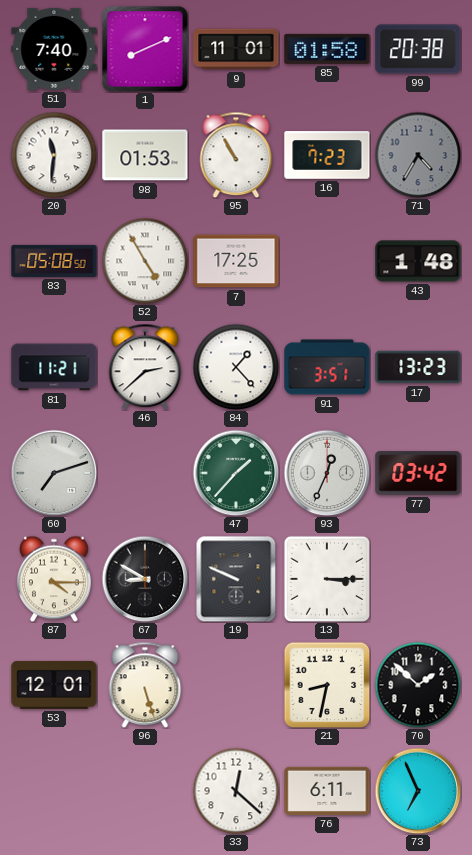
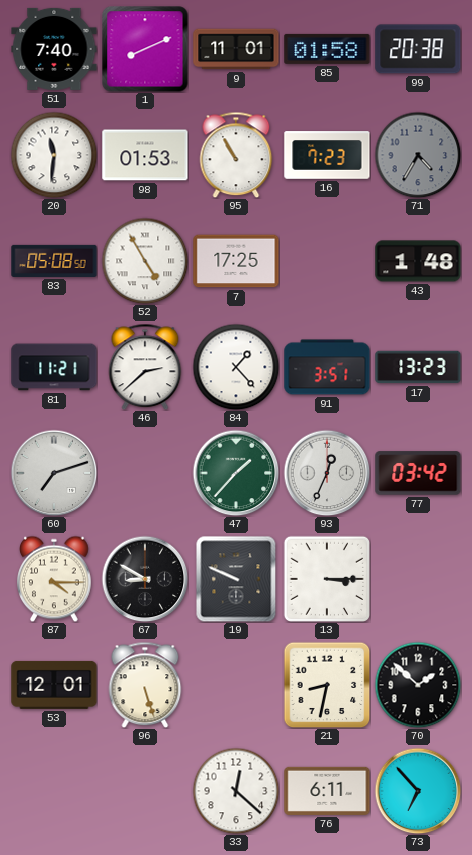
73: 6:56 -> 6:53 (418, 791)
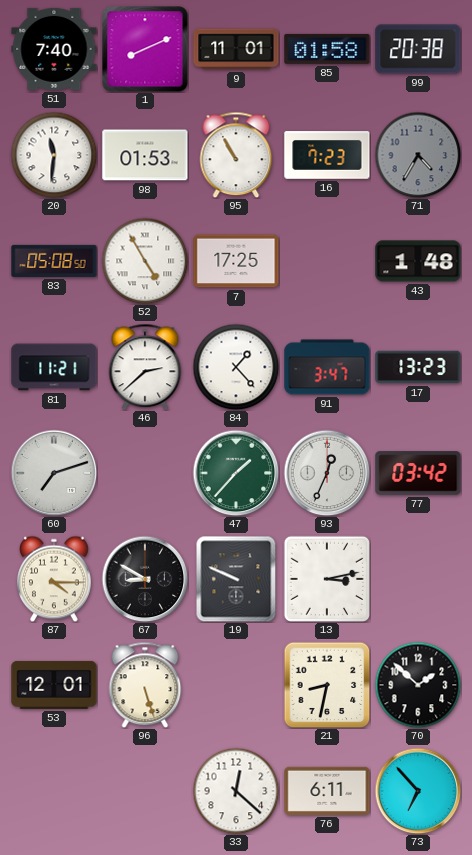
91: 3:51 -> 3:47 (327, 367)
13: 3:15 -> 3:13 (326, 578)
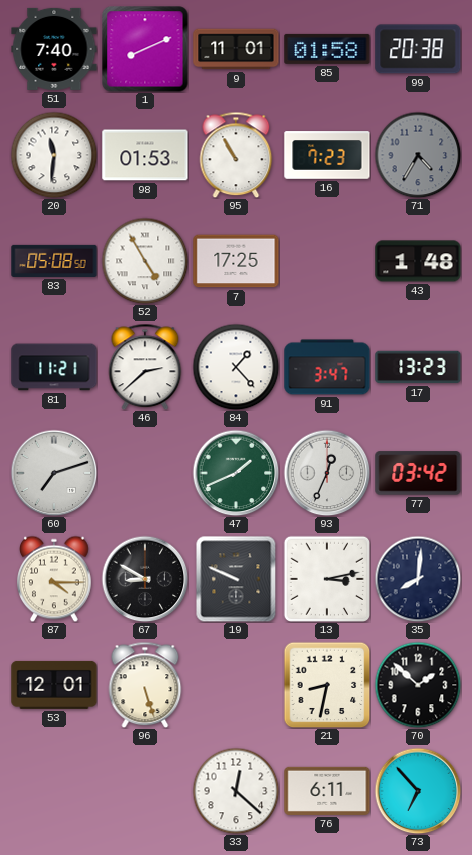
47: 1:37 -> 1:41 (236, 473)
35: none -> 8:01 (418, 579)
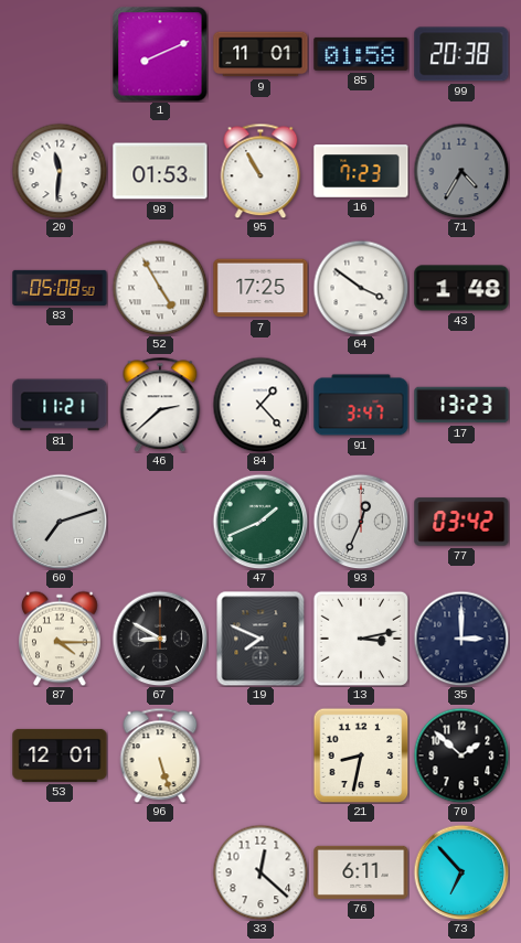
51: 7:40 -> none (54, 49)
64: none -> 3:51 (361, 288)
19: 9:49 -> 7:49 (260, 639)
35: 8:01 -> 3:00 (461, 639)
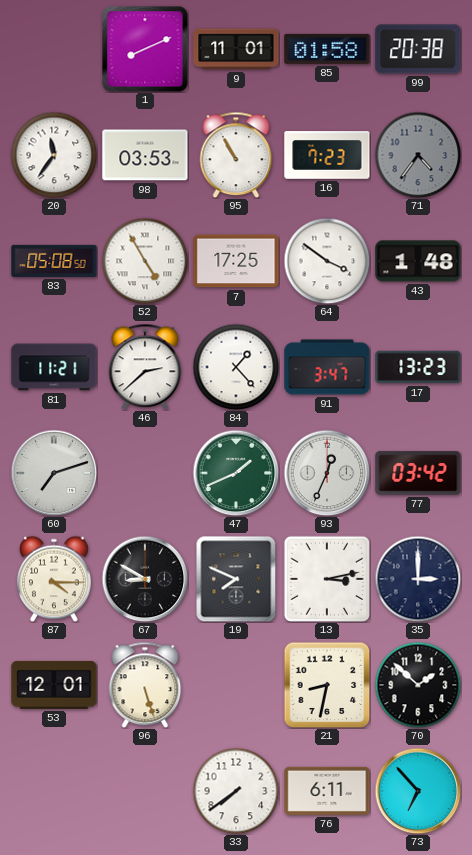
20: 11:31 -> 11:36 (54, 155)
98: 01:53 -> 03:53 (145, 155)
71: 4:35 -> 4:36 (418, 155)
33: 12:22 -> 7:39 (236, 791)
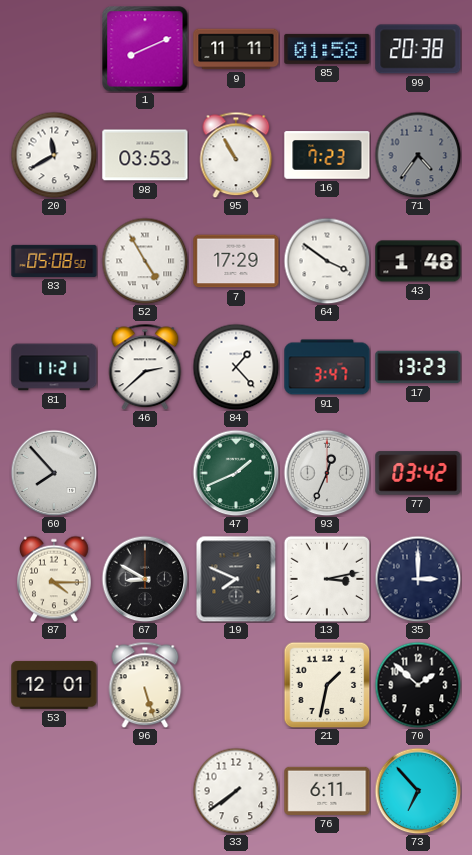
9: 11:01 -> 11:11 (236, 49)
20: 11:36 -> 11:40 (54, 155)
7: 17:25 -> 17:29 (236, 261)
60: 7:12 -> 7:53 (54, 473)
21: 8:32 -> 1:32 (327, 685)
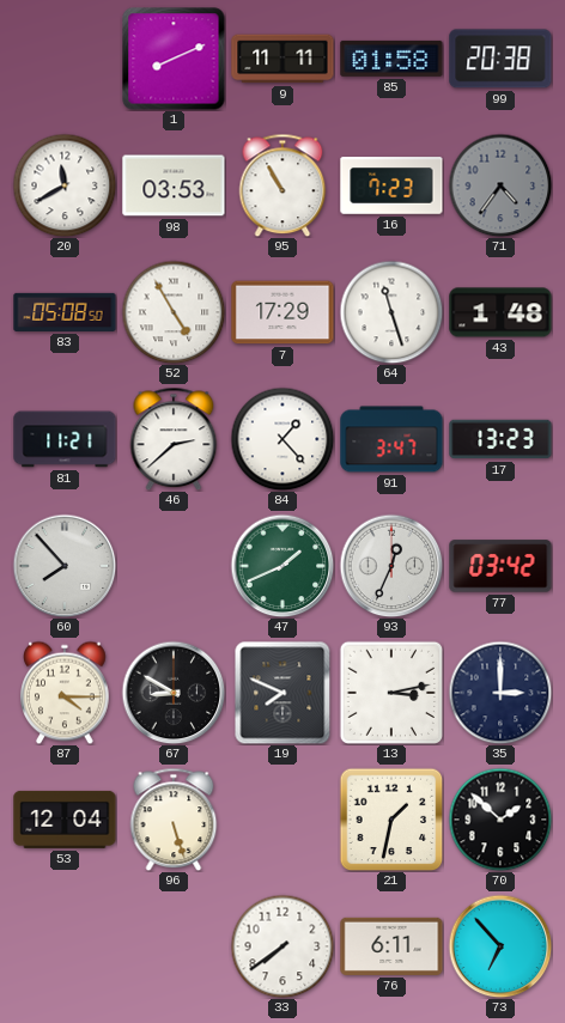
64: 3:51 -> 11:27 (391, 312)
53: 12:01 -> 12:04 (65, 820)
